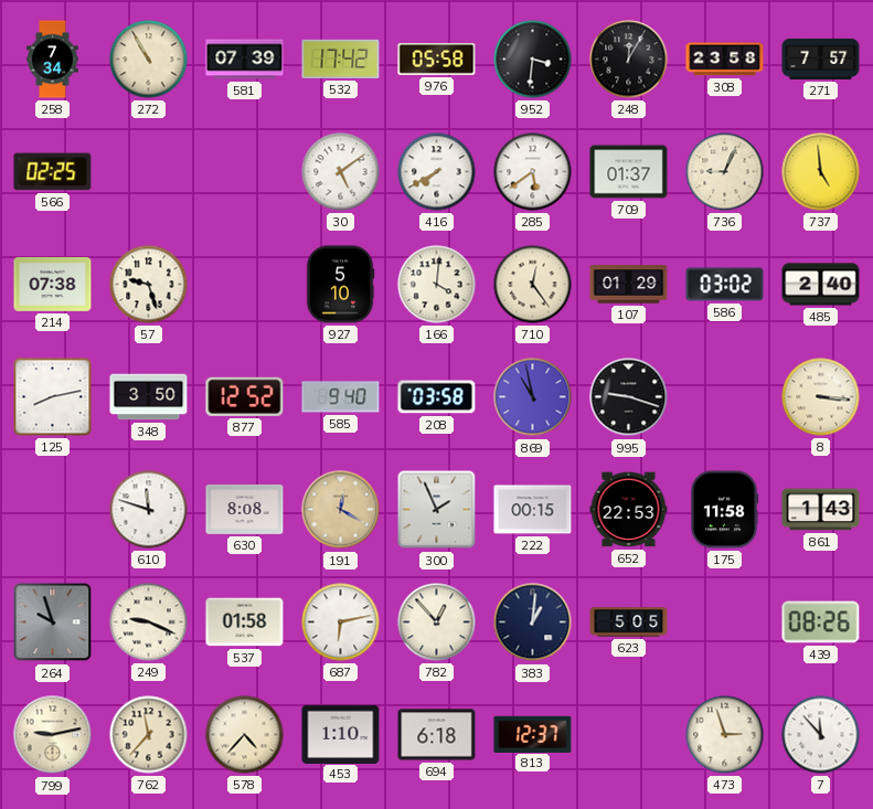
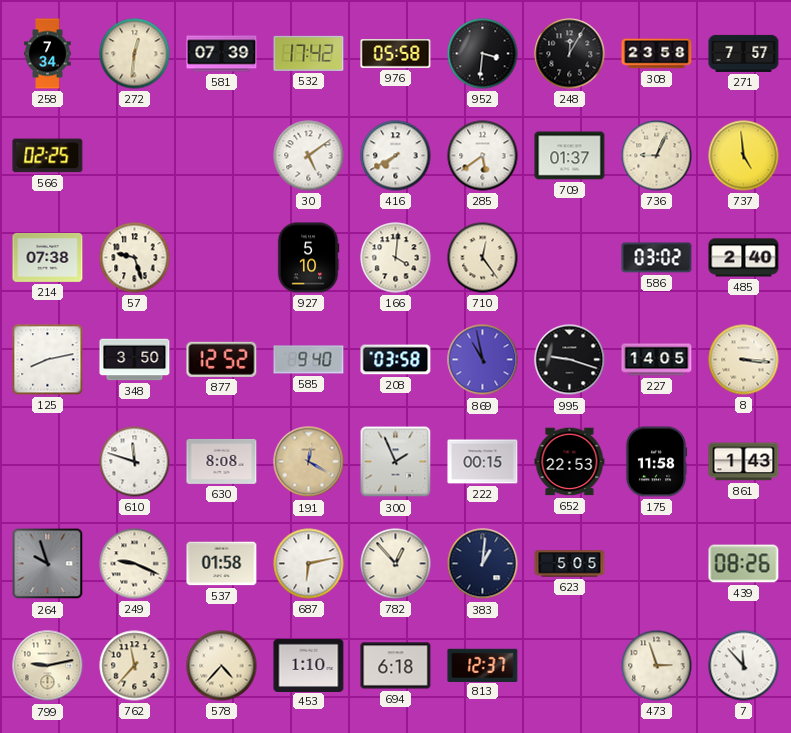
272: 10:55 -> 12:31 (135, 54)
107: 01:29 -> none (629, 285)
227: none -> 14:05 (657, 360)
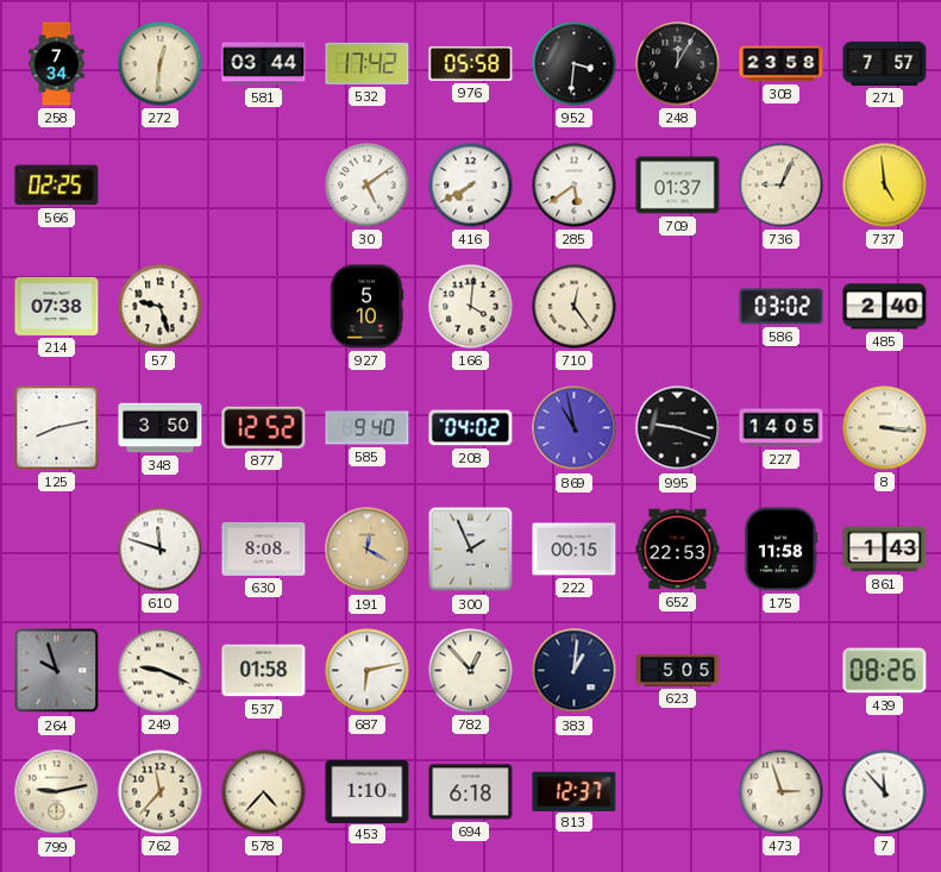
581: 07:39 -> 03:44 (264, 64)
208: 03:58 -> 04:02 (471, 428)
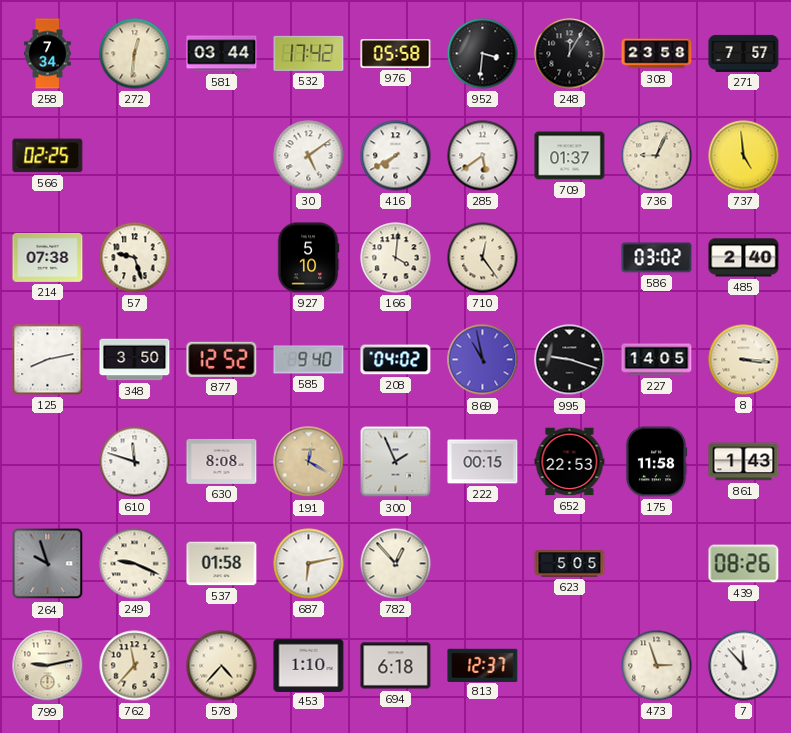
383: 1:01 -> none (575, 671)
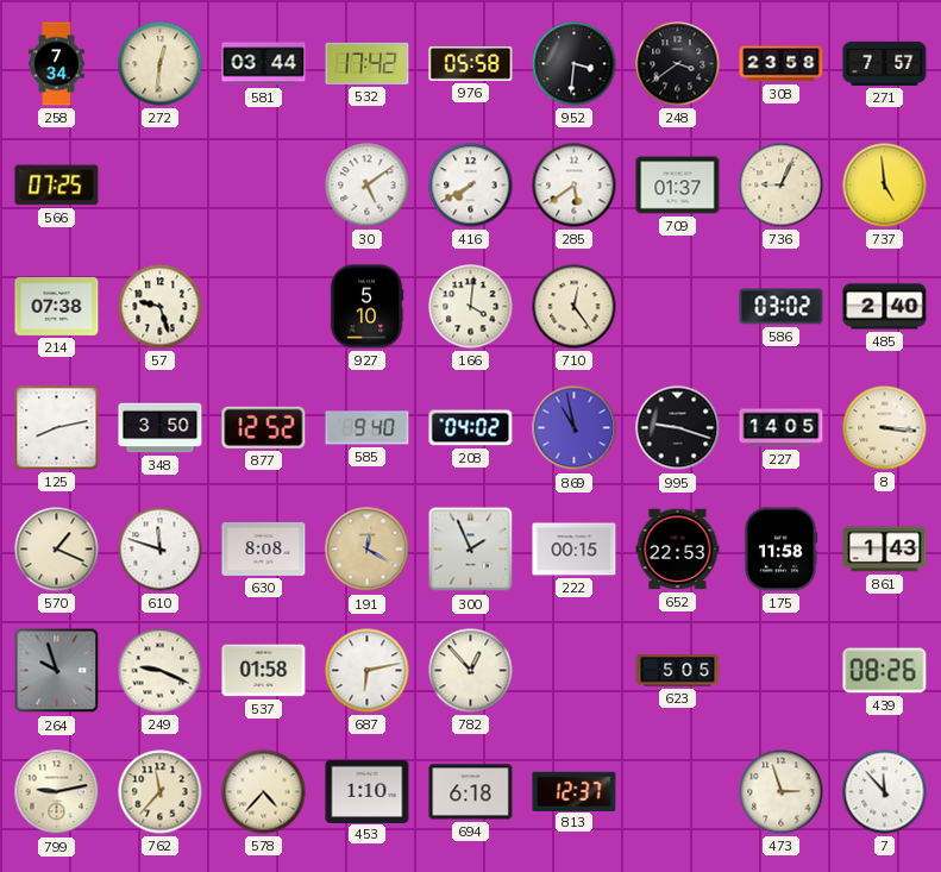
248: 12:05 -> 3:39 (678, 64)
566: 02:25 -> 07:25 (57, 186)
570: none -> 1:19 (57, 550)
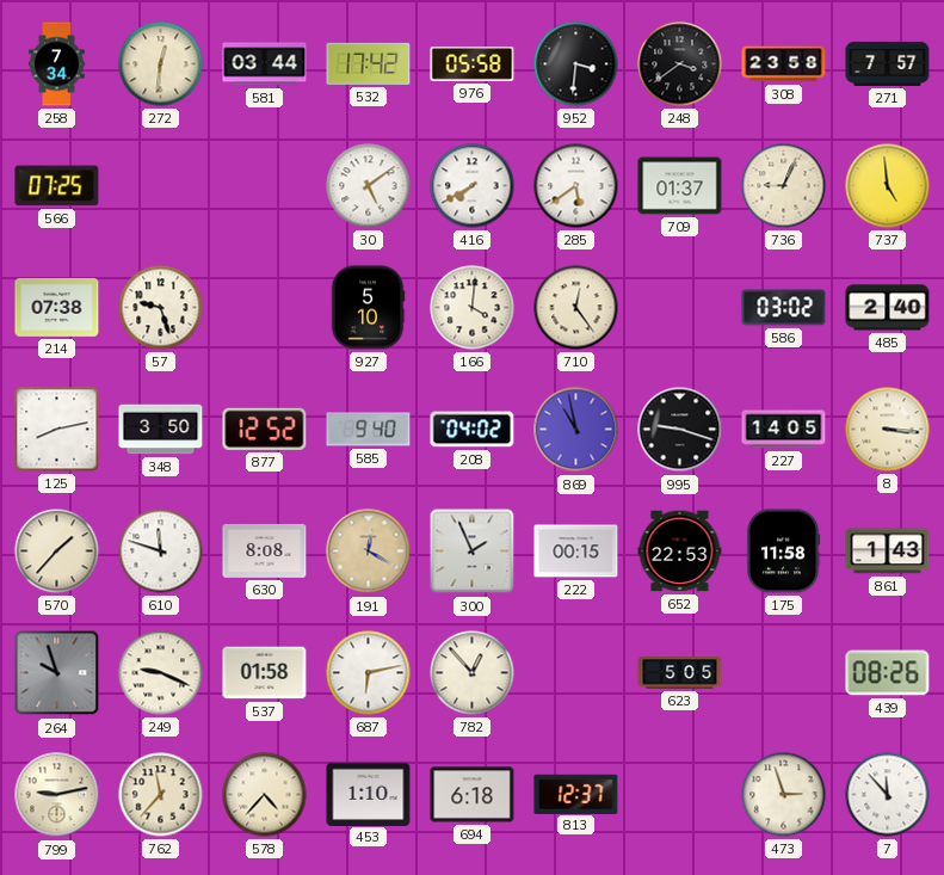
570: 1:19 -> 1:37 (57, 552)
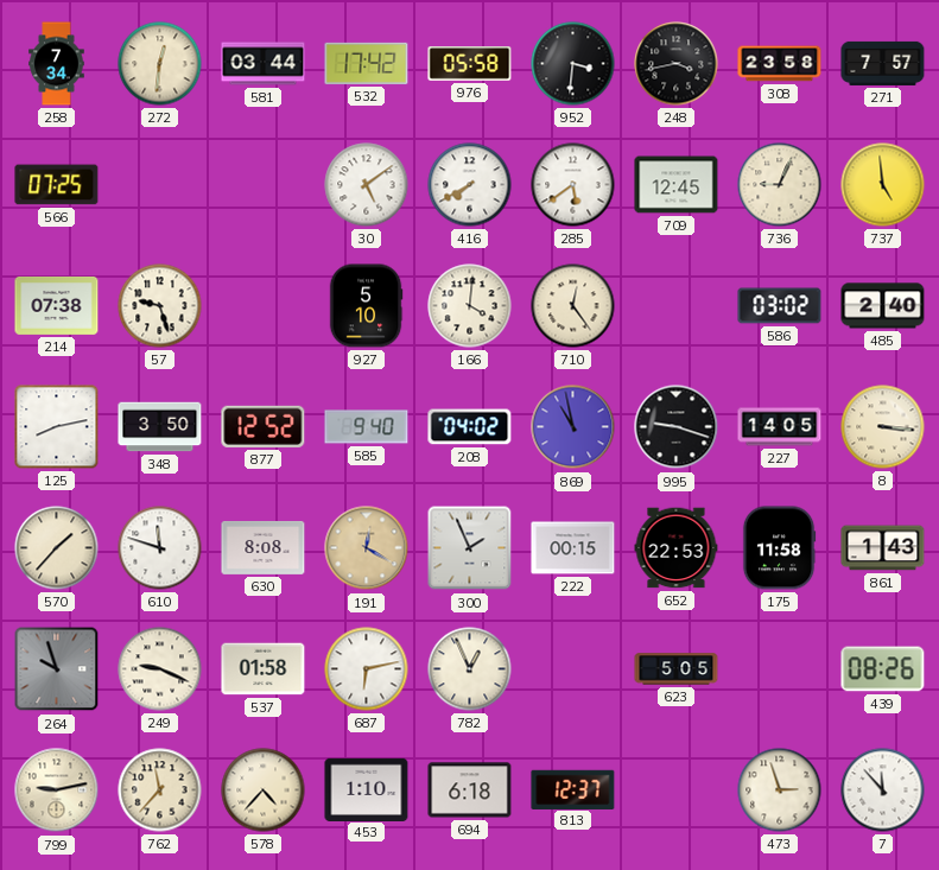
248: 3:39 -> 3:43 (677, 64)
709: 01:37 -> 12:45 (677, 185)
782: 12:53 -> 12:56 (470, 669)
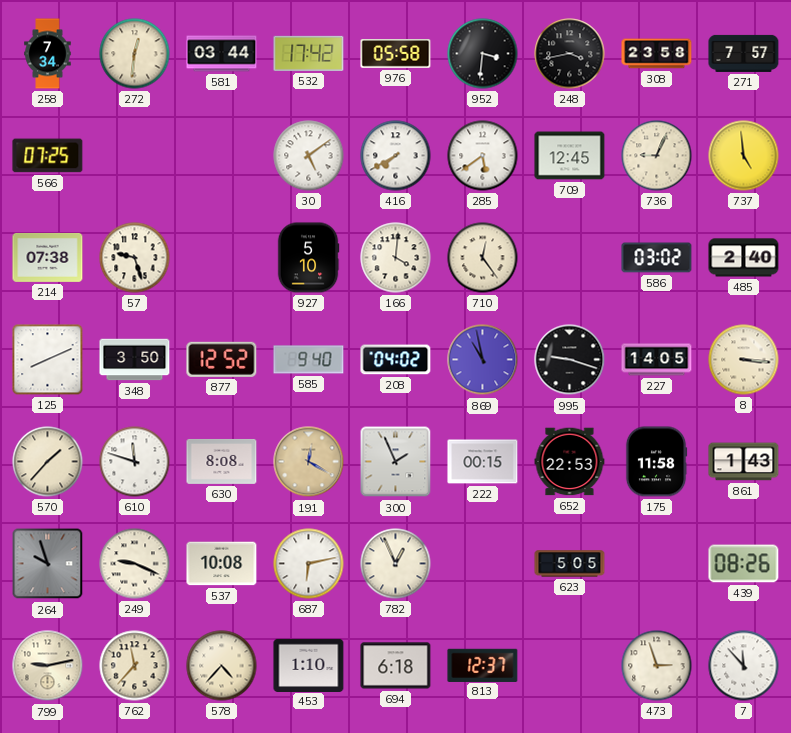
125: 8:13 -> 8:11 (48, 360)
537: 01:58 -> 10:08 (222, 564)
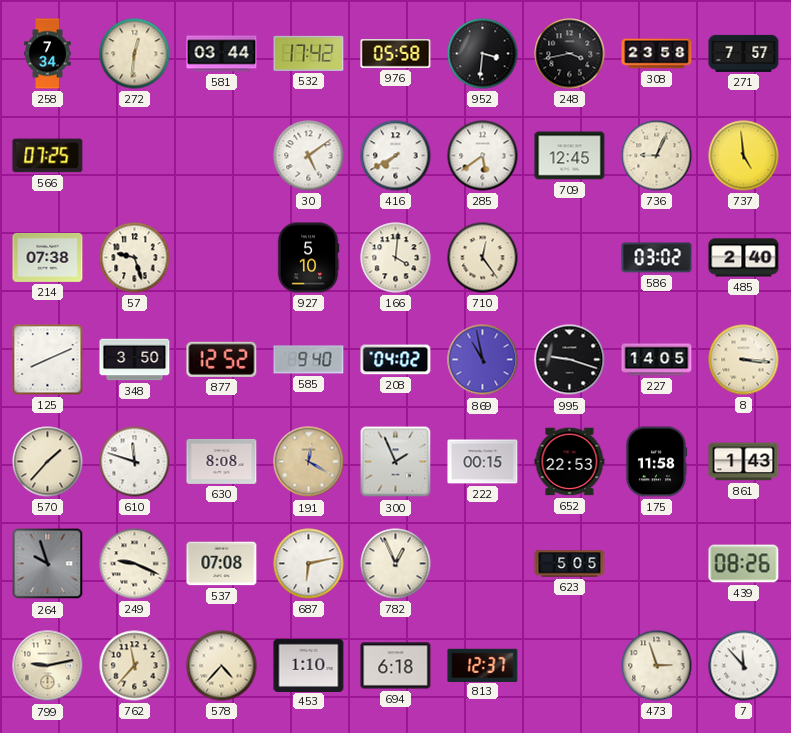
537: 10:08 -> 07:08 (222, 564)
